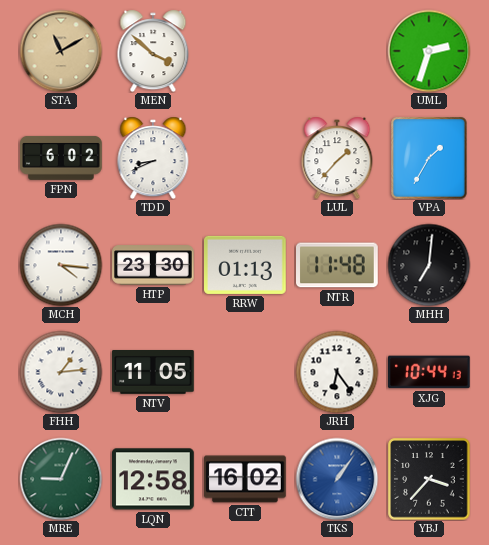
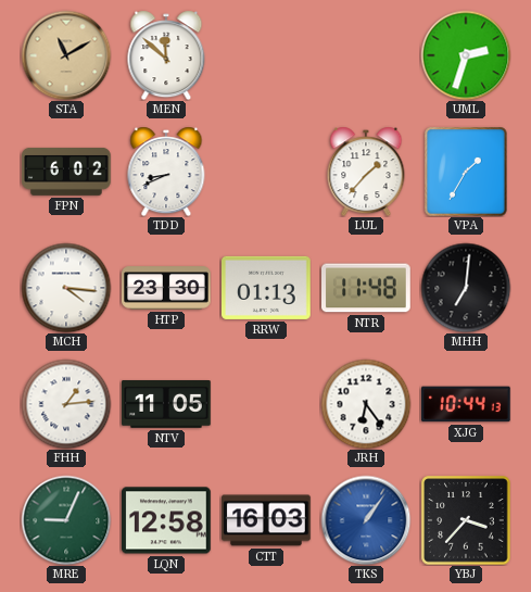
MEN: 3:52 -> 11:52 (166, 55)
CTT: 16:02 -> 16:03 (266, 520)
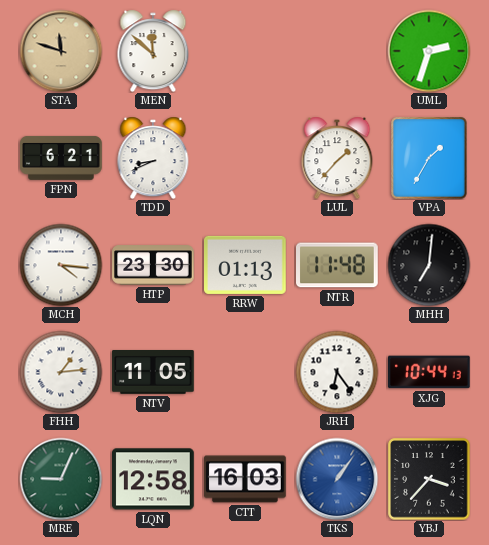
STA: 11:10 -> 11:48 (61, 51)
FPN: 6:02 -> 6:21 (61, 158)
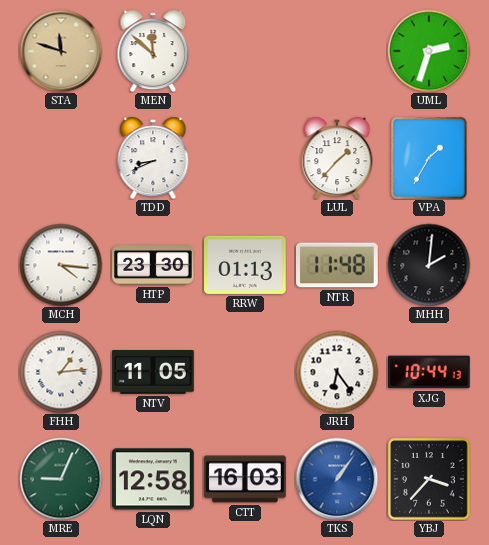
FPN: 6:21 -> none (61, 158)
MHH: 7:01 -> 2:01 (429, 265)
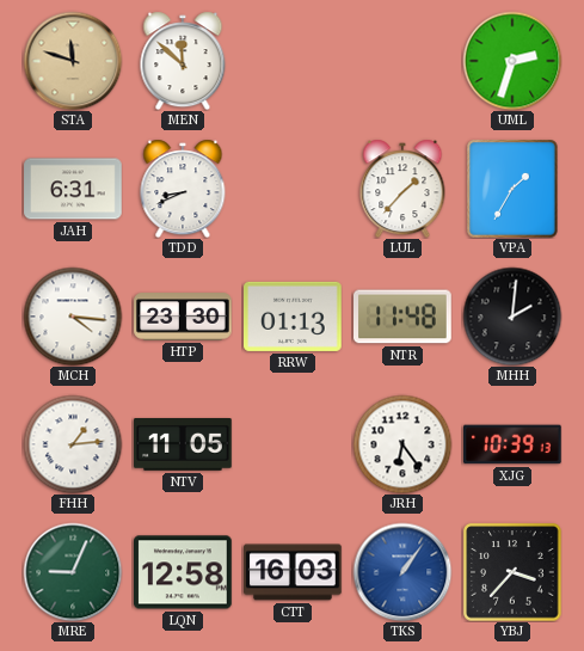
JAH: none -> 6:31 (73, 189)
XJG: 10:44 -> 10:39 (514, 444)
